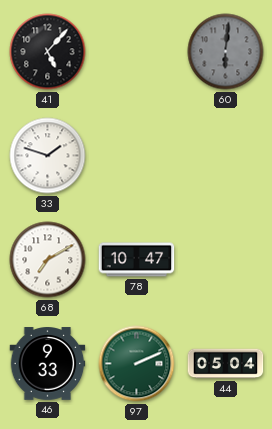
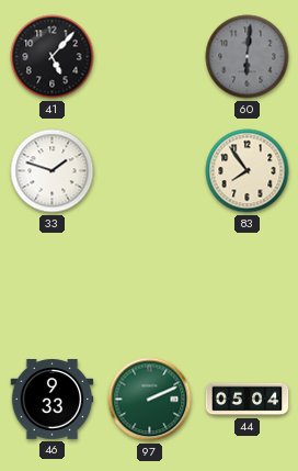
83: none -> 7:54 (248, 171)
68: 7:10 -> none (48, 260)
78: 10:47 -> none (137, 260)
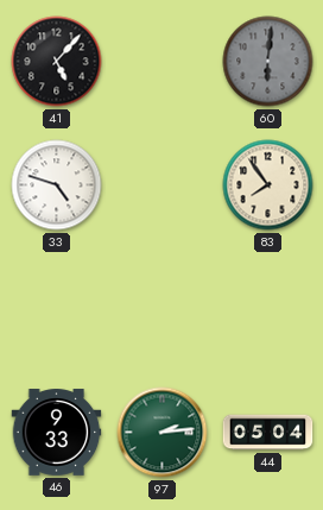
33: 1:48 -> 4:48 (57, 185)
97: 2:11 -> 2:14 (163, 433)
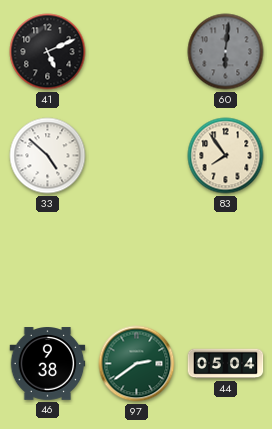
41: 5:07 -> 5:11 (48, 52)
33: 4:48 -> 4:52 (48, 156)
46: 9:33 -> 9:38 (48, 364)
97: 2:14 -> 2:39 (137, 364)
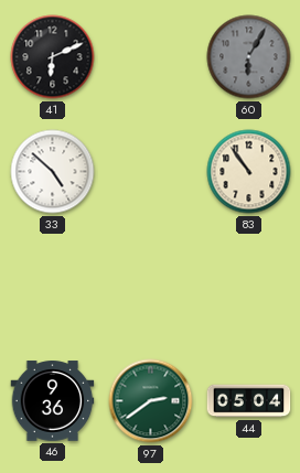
41: 5:11 -> 6:11 (53, 57)
60: 6:01 -> 6:05 (249, 57)
83: 7:54 -> 10:54 (249, 172)
46: 9:38 -> 9:36 (53, 401)
